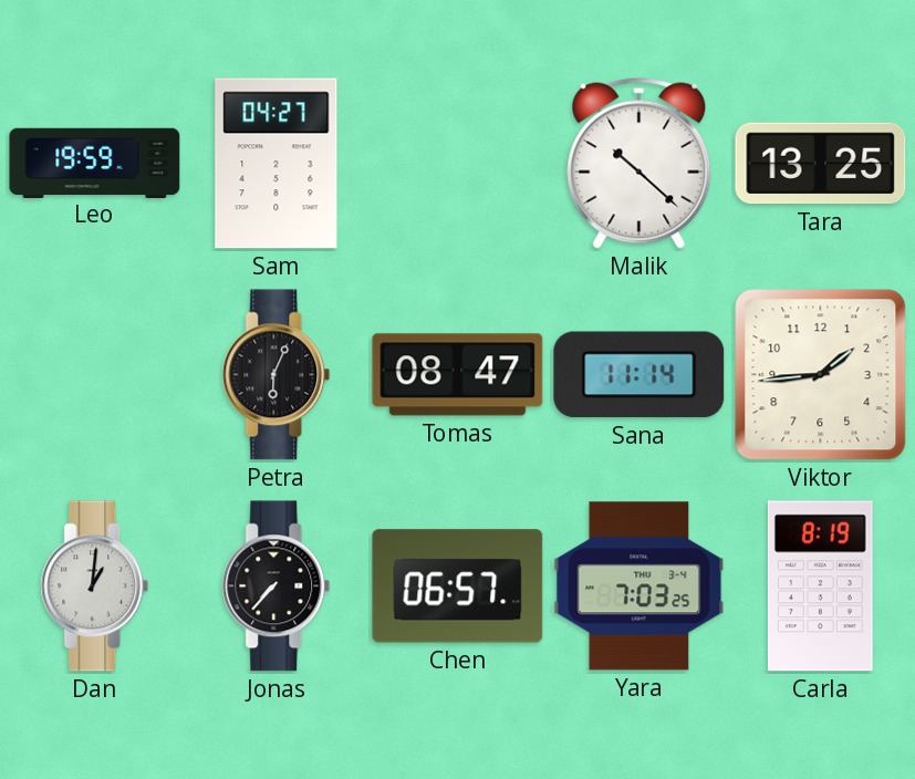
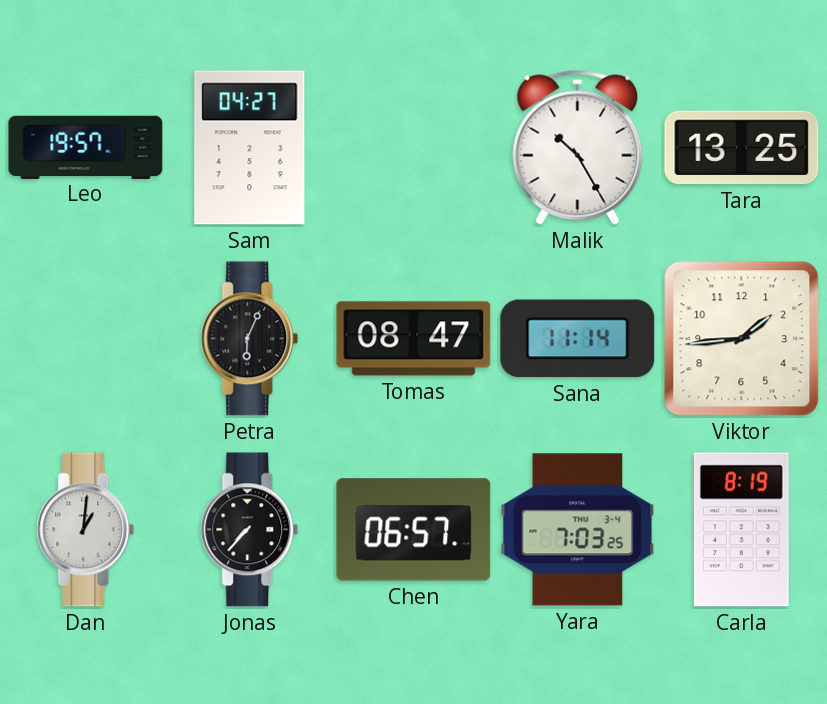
Leo: 19:59 -> 19:57 (86, 147)
Malik: 10:22 -> 10:25 (578, 147)
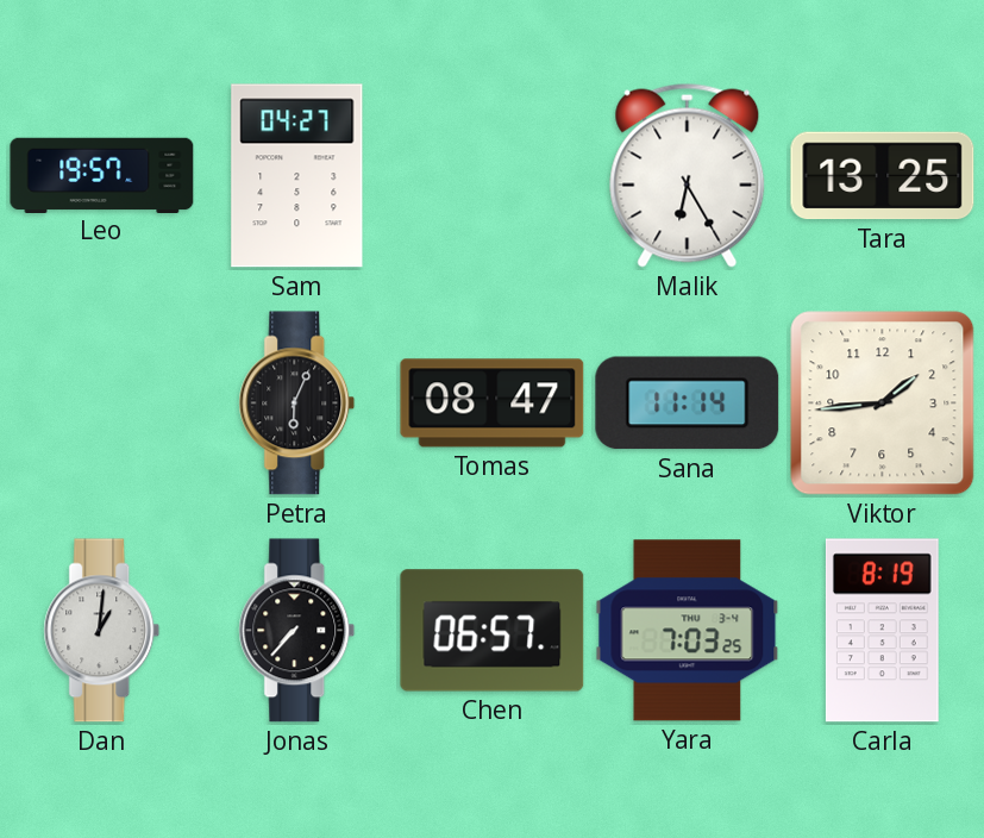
Malik: 10:25 -> 6:25 (688, 175)
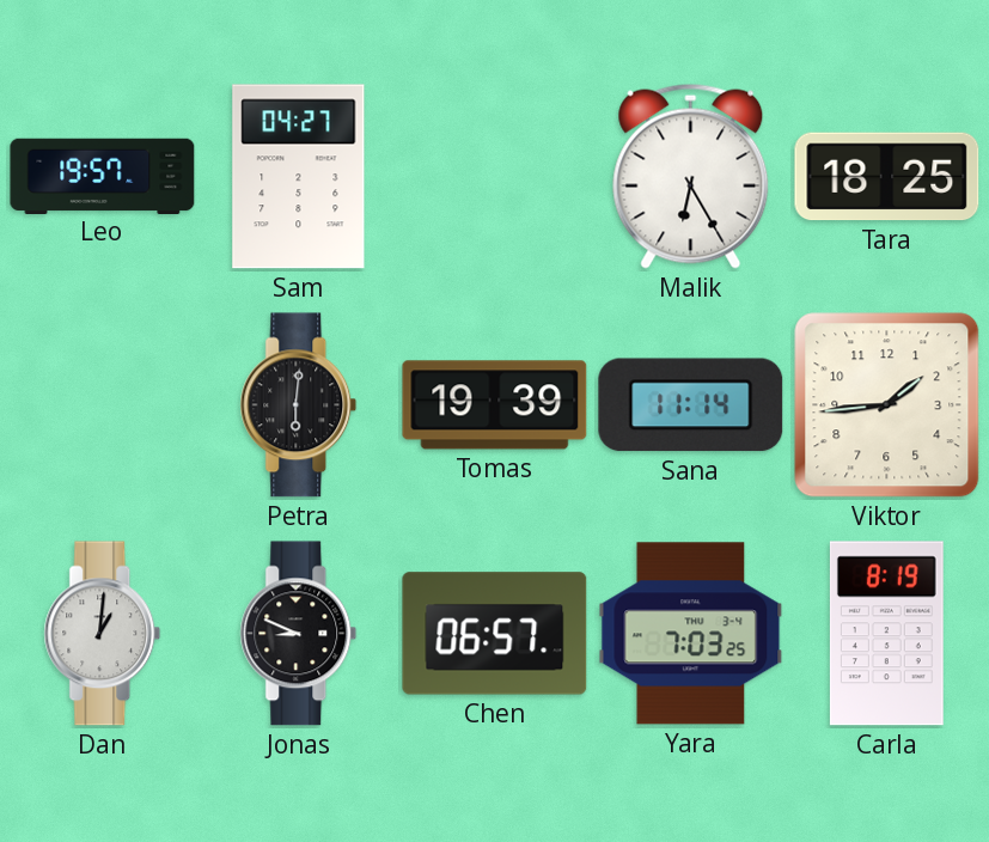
Tara: 13:25 -> 18:25 (887, 177)
Petra: 6:04 -> 6:01 (299, 405)
Tomas: 08:47 -> 19:39 (495, 405)
Jonas: 7:37 -> 8:49 (299, 634)
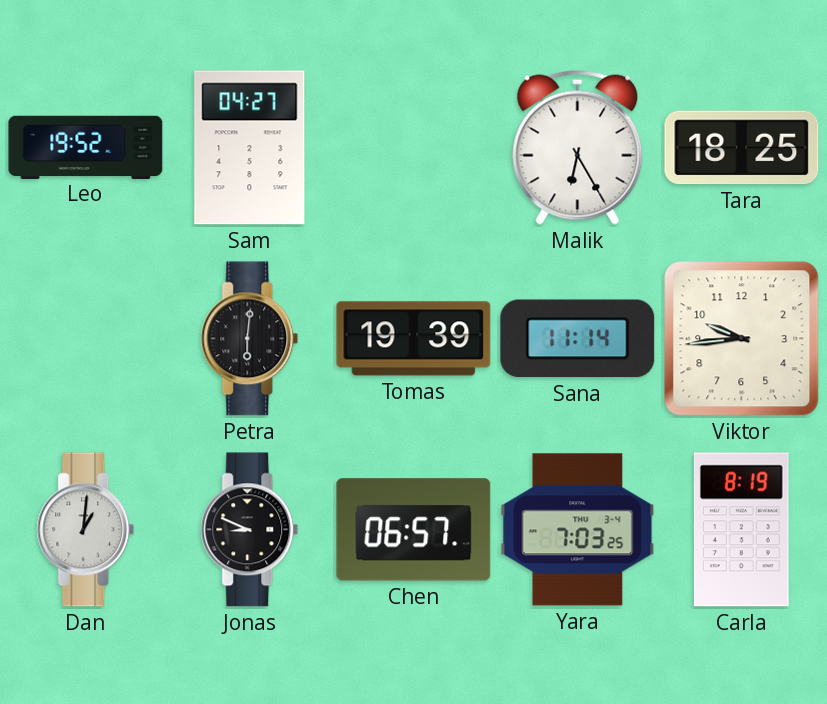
Leo: 19:57 -> 19:52 (86, 147)
Viktor: 1:44 -> 9:44 (742, 339)
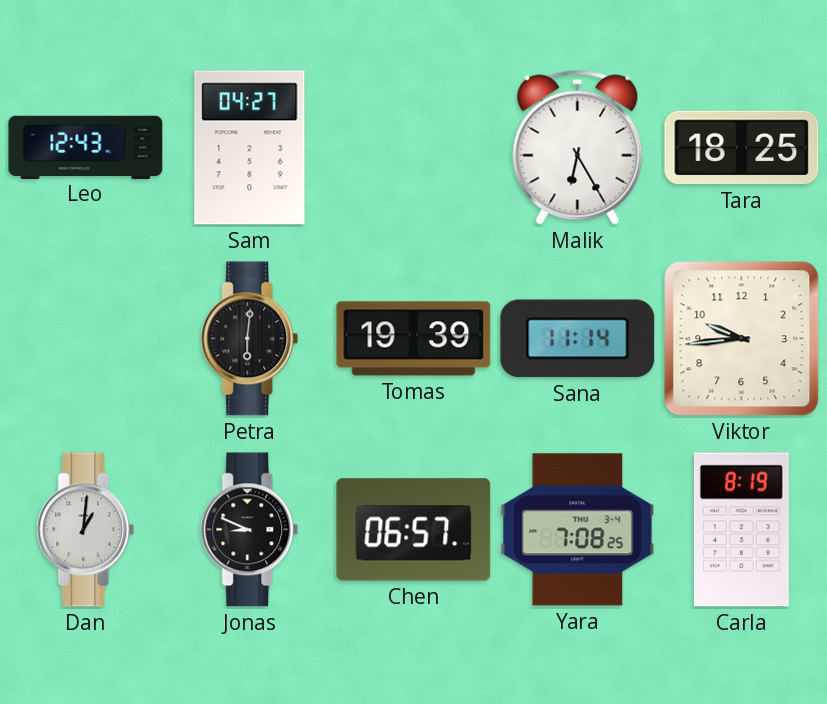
Leo: 19:52 -> 12:43 (86, 147)
Yara: 7:03 -> 7:08 (578, 530)
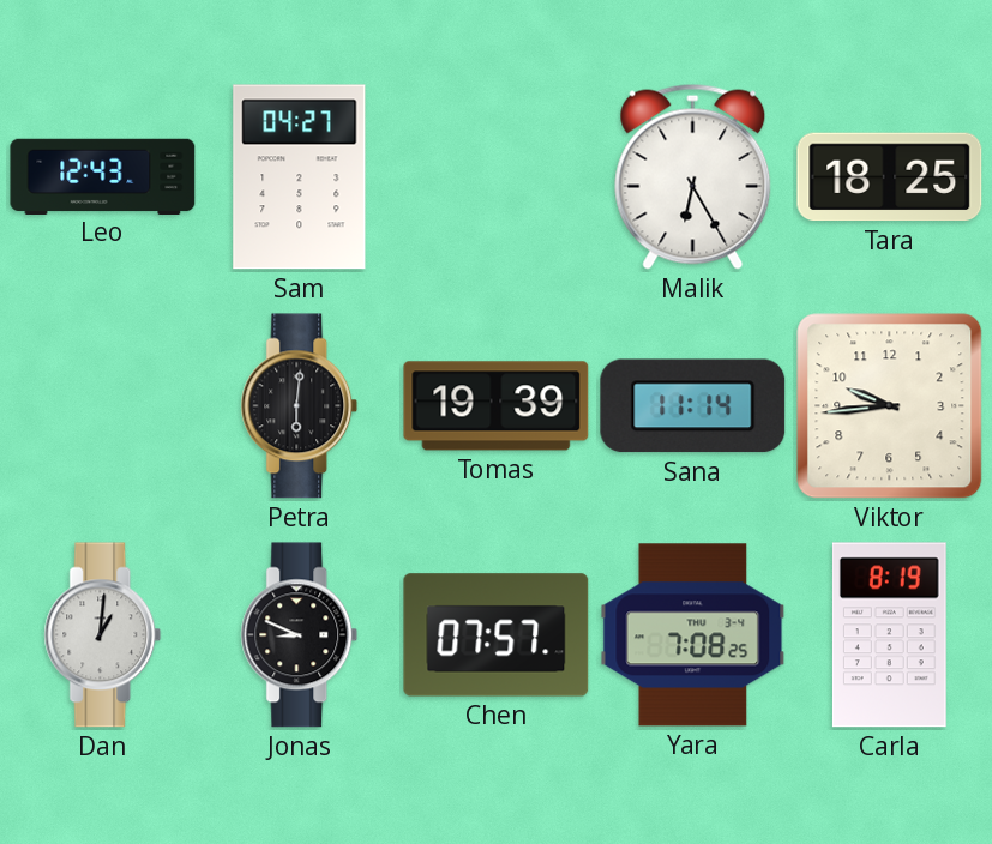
Chen: 06:57 -> 07:57 (497, 635)
